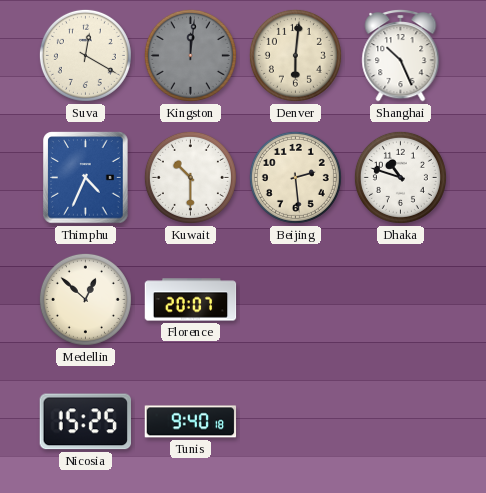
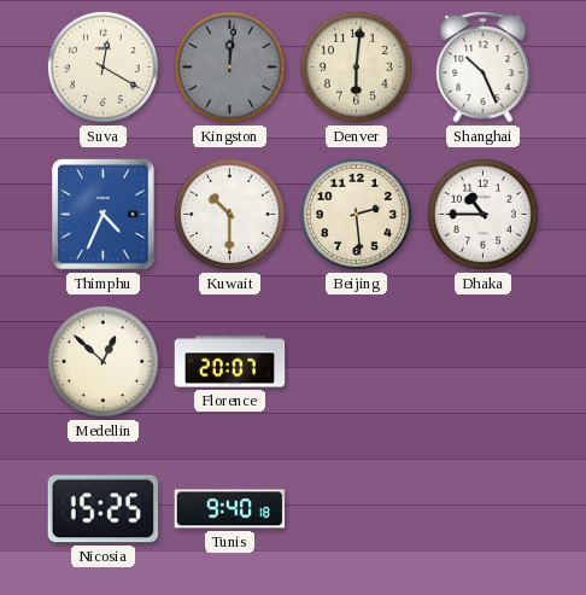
Dhaka: 10:48 -> 10:45 (482, 214)
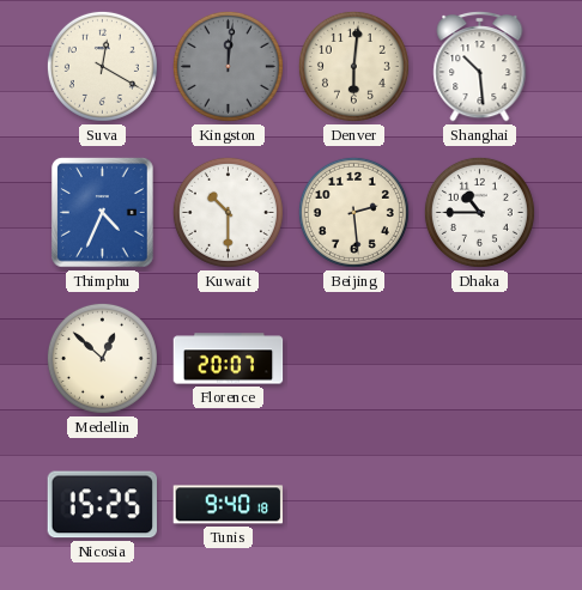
Shanghai: 10:26 -> 10:29 (480, 67)
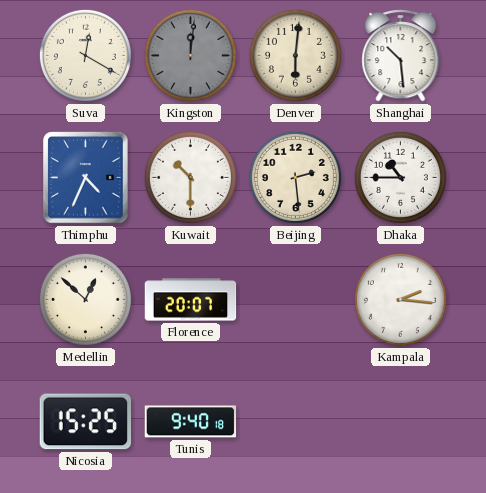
Kampala: none -> 2:16 (400, 299)
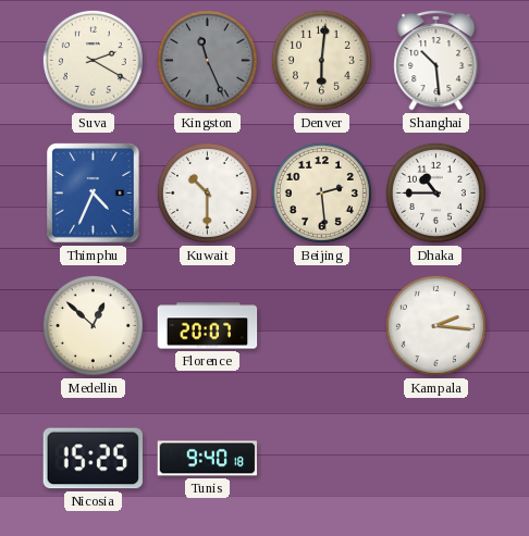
Suva: 12:20 -> 2:20 (93, 60)
Kingston: 12:01 -> 11:26 (207, 60)
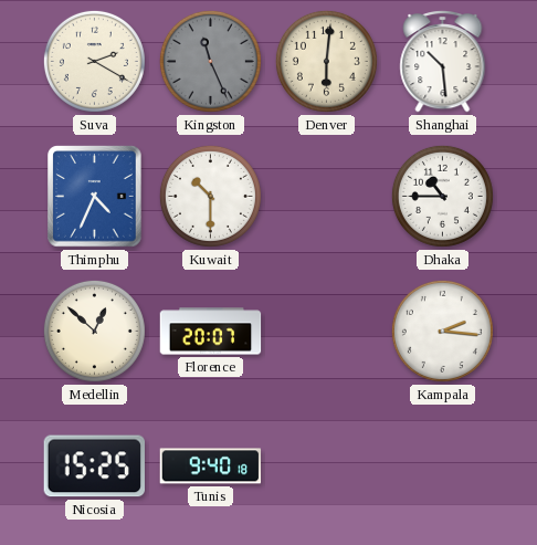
Beijing: 2:29 -> none (321, 192)
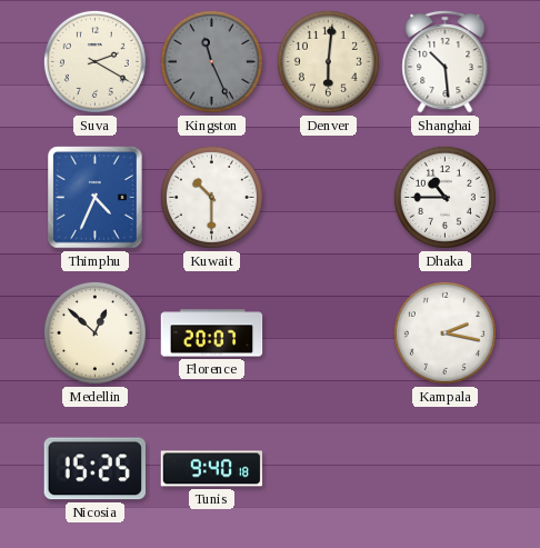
Kampala: 2:16 -> 2:17 (444, 332)
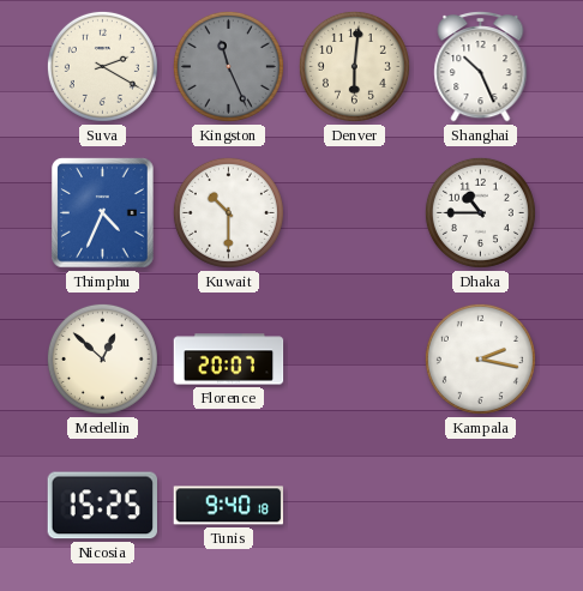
Shanghai: 10:29 -> 10:26 (481, 67)
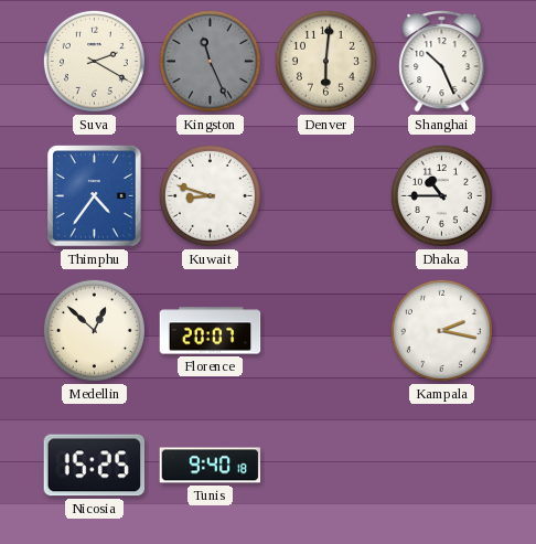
Thimphu: 4:34 -> 4:36 (95, 196)
Kuwait: 10:30 -> 8:48 (210, 195)
